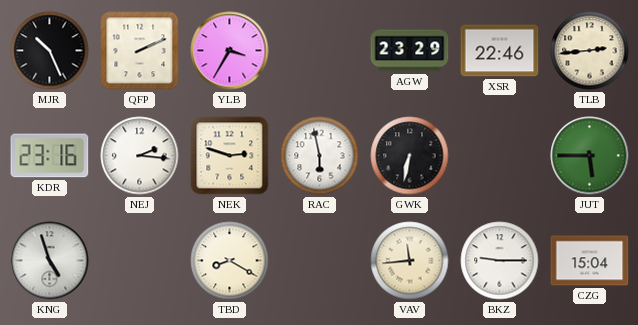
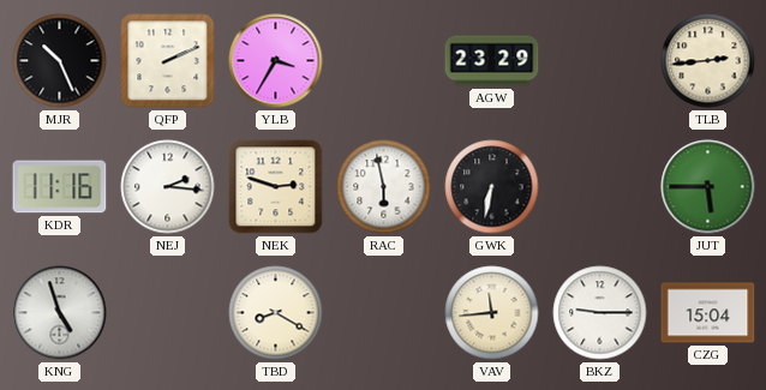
XSR: 22:46 -> none (500, 51)
KDR: 23:16 -> 11:16 (60, 187)
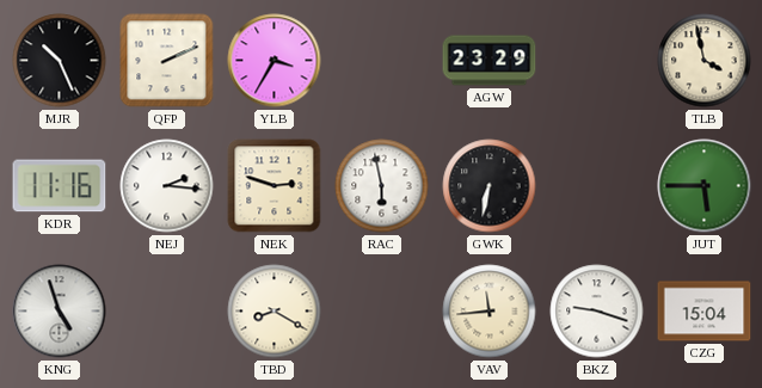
TLB: 2:44 -> 3:58 (705, 61)
BKZ: 9:15 -> 9:18 (597, 312)
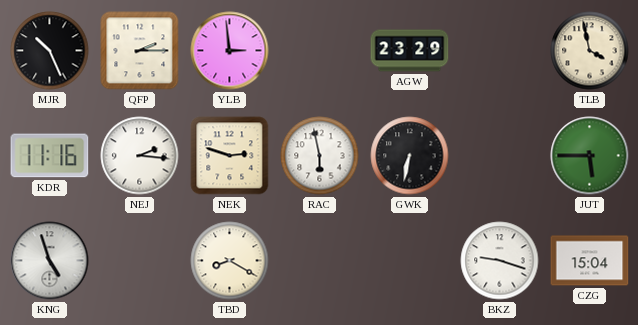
QFP: 2:11 -> 2:15 (140, 51)
YLB: 3:35 -> 2:59 (230, 51)
VAV: 11:44 -> none (490, 312)
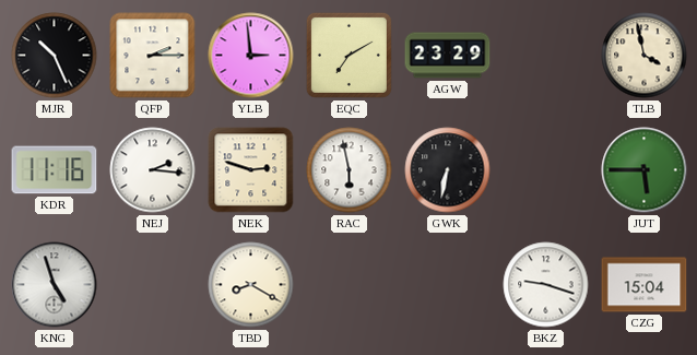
EQC: none -> 7:10 (349, 55)
